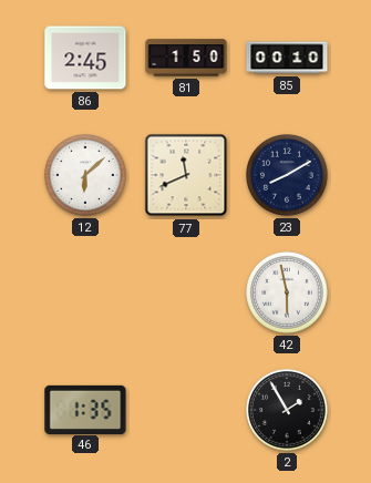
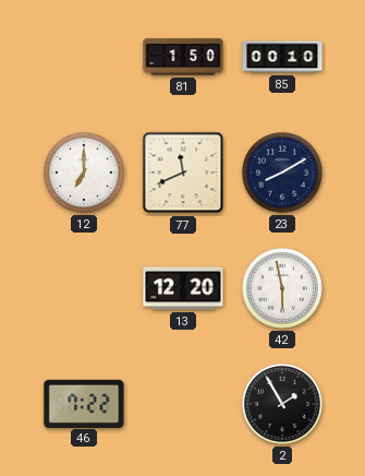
86: 2:45 -> none (85, 58)
12: 6:08 -> 7:00 (85, 174)
13: none -> 12:20 (183, 288)
46: 1:35 -> 7:22 (84, 403)
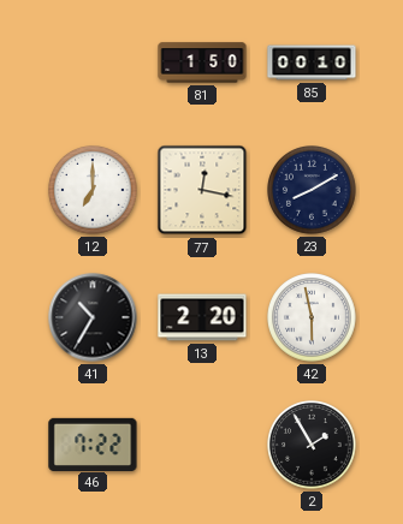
77: 11:41 -> 12:17 (202, 190)
41: none -> 10:35 (93, 317)
13: 12:20 -> 2:20 (202, 317)
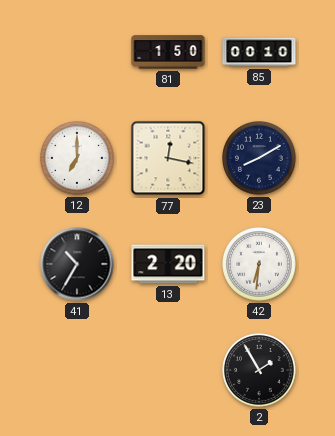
42: 5:58 -> 6:31 (260, 265)
46: 7:22 -> none (93, 443)
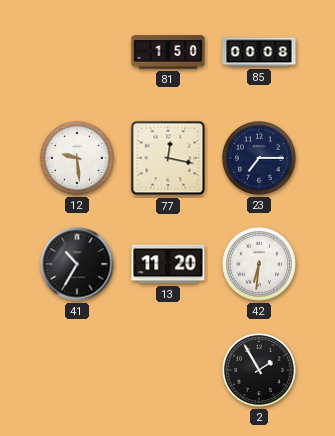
85: 00:10 -> 00:08 (259, 52)
12: 7:00 -> 9:29 (78, 159)
23: 8:10 -> 7:15 (260, 159)
13: 2:20 -> 11:20 (168, 264)
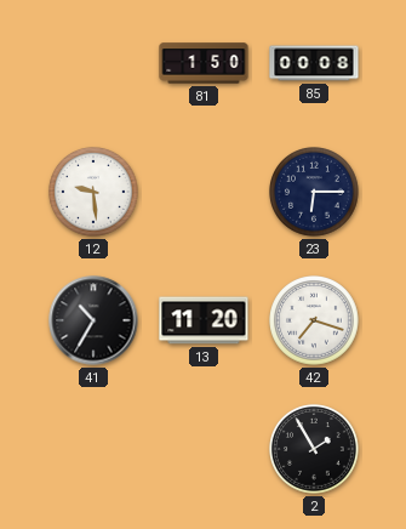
77: 12:17 -> none (168, 158)
23: 7:15 -> 6:15 (315, 193)
42: 6:31 -> 7:18 (315, 322)
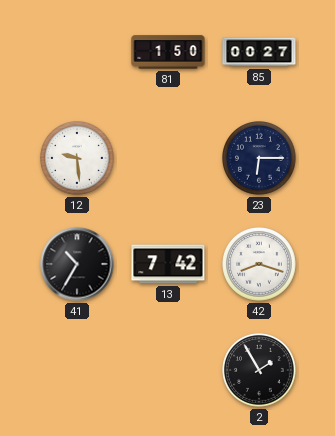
85: 00:08 -> 00:27 (259, 52)
13: 11:20 -> 7:42 (168, 264)
42: 7:18 -> 8:18 (260, 265)
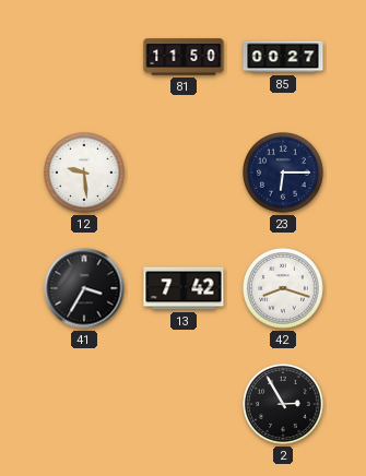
81: 1:50 -> 11:50 (184, 57)
41: 10:35 -> 3:35 (84, 288)
2: 1:55 -> 2:55 (284, 405)
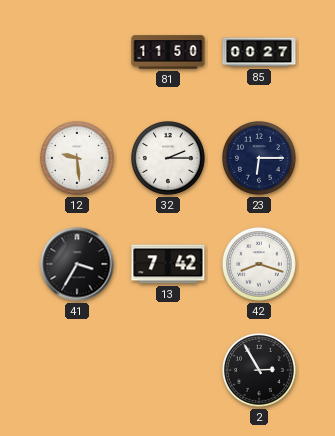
32: none -> 2:15 (169, 159)
